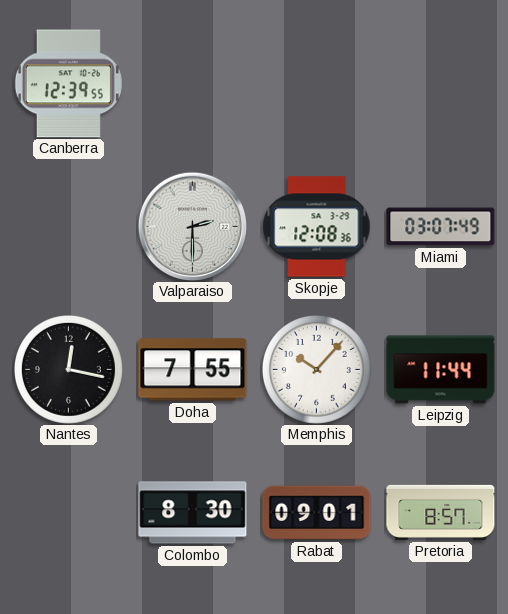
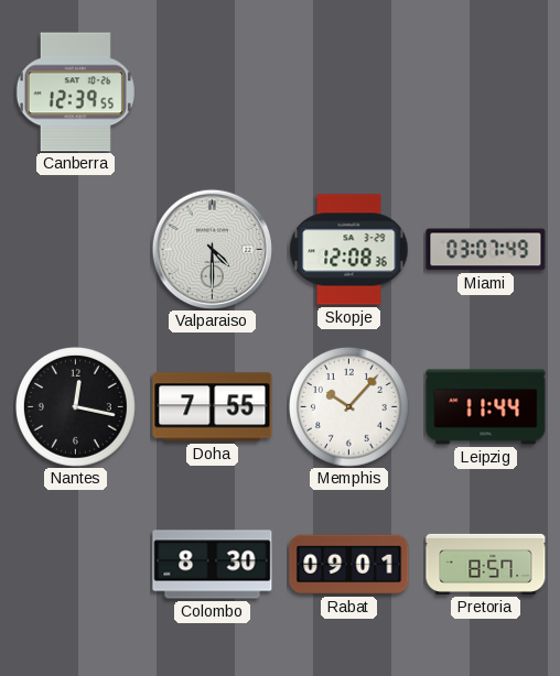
Valparaiso: 2:30 -> 4:30 (212, 249)
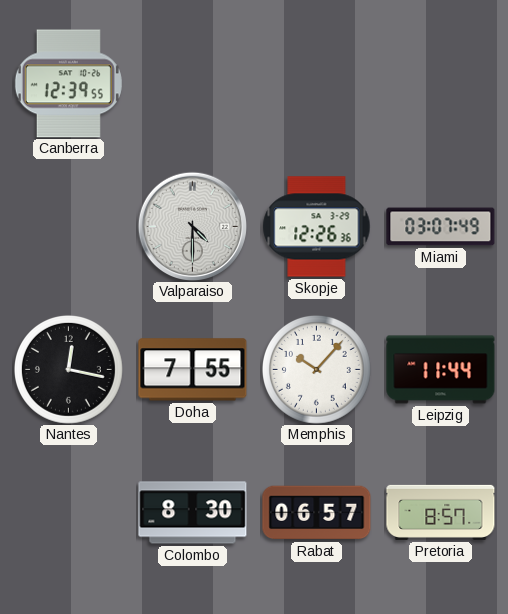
Skopje: 12:08 -> 12:26 (317, 227)
Rabat: 09:01 -> 06:57 (317, 513)
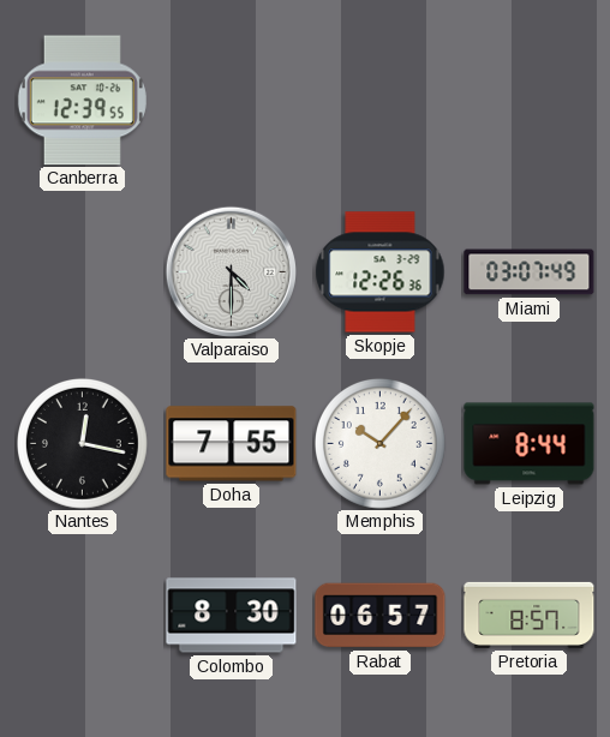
Leipzig: 11:44 -> 8:44 (530, 444)
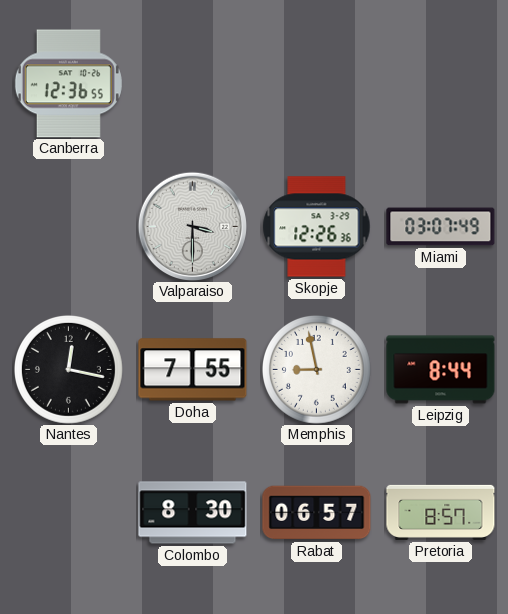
Canberra: 12:39 -> 12:36 (68, 84)
Valparaiso: 4:30 -> 3:30 (192, 226)
Memphis: 10:07 -> 8:58 (316, 369)
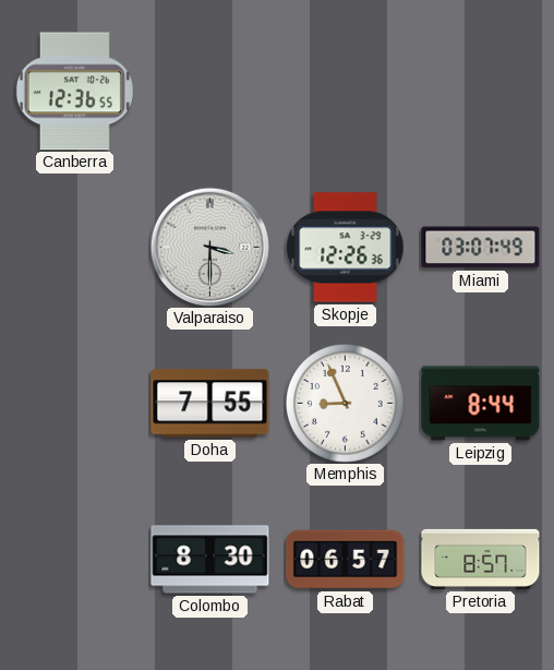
Nantes: 12:17 -> none (68, 369)
Memphis: 8:58 -> 8:56 (345, 403)
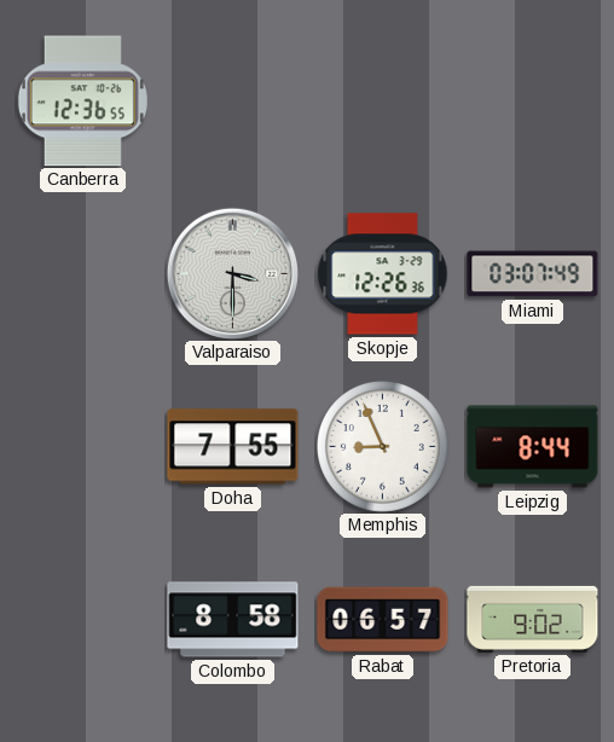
Colombo: 8:30 -> 8:58 (233, 620)
Pretoria: 8:57 -> 9:02 (533, 619)
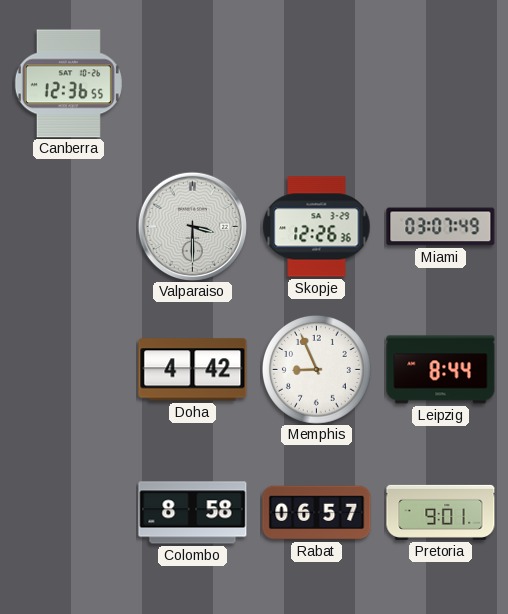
Doha: 7:55 -> 4:42 (193, 370)
Pretoria: 9:02 -> 9:01 (441, 512)
